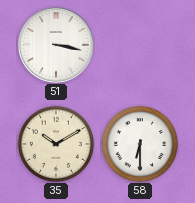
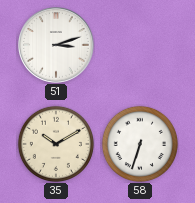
51: 3:17 -> 3:12 (57, 46)
58: 6:30 -> 6:33 (140, 144)
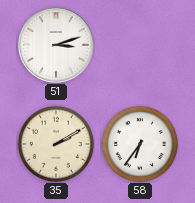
35: 10:10 -> 2:10 (56, 144)
58: 6:33 -> 6:36 (140, 144)
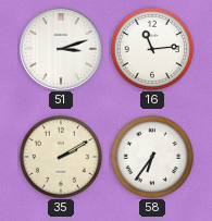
16: none -> 11:14 (152, 49)
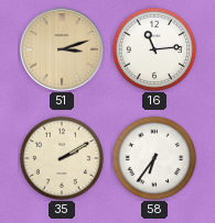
51 dial: white -> champagne (63, 51)
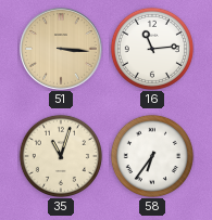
51: 3:12 -> 3:16 (62, 50)
35: 2:10 -> 11:03 (61, 156)
